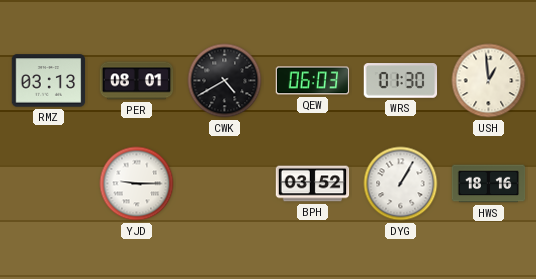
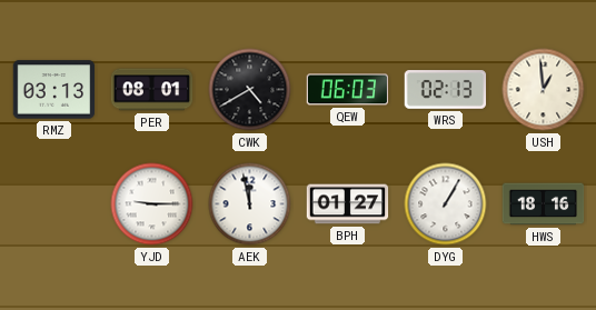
WRS: 01:30 -> 02:13 (446, 90)
AEK: none -> 11:58 (250, 204)
BPH: 03:52 -> 01:27 (348, 204)
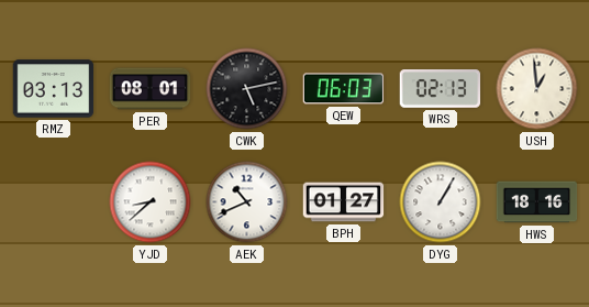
CWK: 4:40 -> 5:13 (247, 89)
YJD: 9:15 -> 8:38 (151, 202)
AEK: 11:58 -> 10:41 (247, 202)
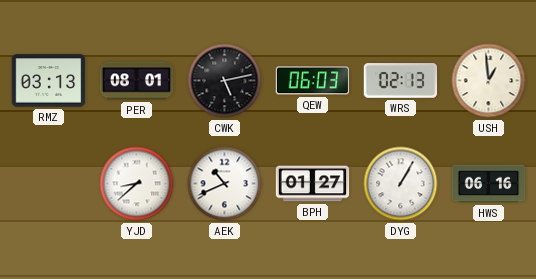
HWS: 18:16 -> 06:16 (489, 184)
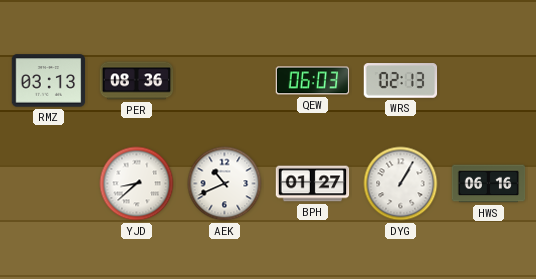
PER: 08:01 -> 08:36 (137, 81)
CWK: 5:13 -> none (225, 81)
USH: 12:59 -> none (489, 81)
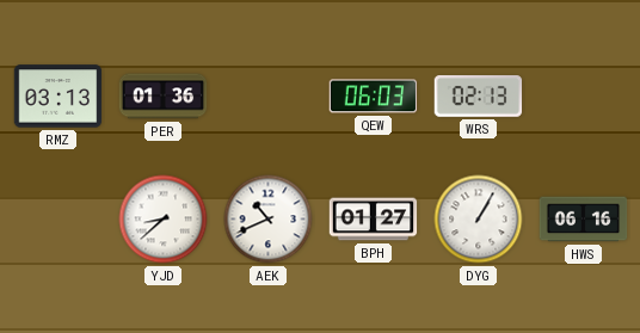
PER: 08:36 -> 01:36 (164, 97)
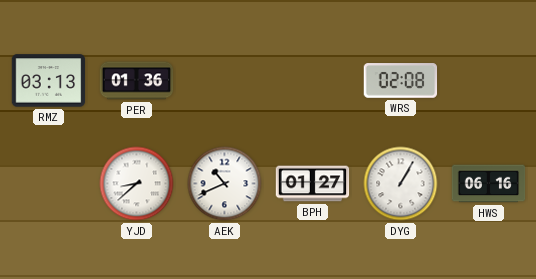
QEW: 06:03 -> none (374, 97)
WRS: 02:13 -> 02:08 (401, 81)
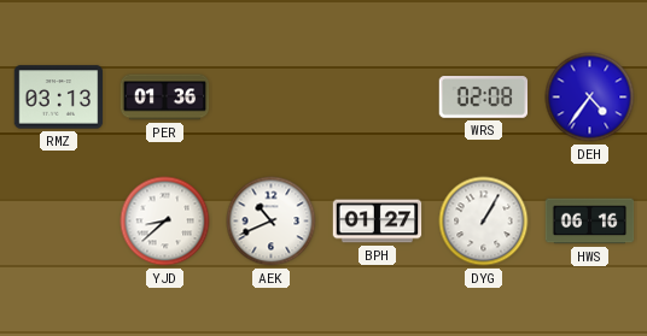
DEH: none -> 4:36 (590, 98)
